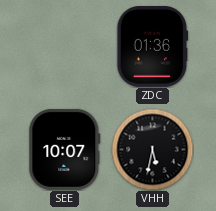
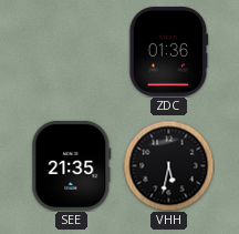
SEE: 10:07 -> 21:35 (72, 165)
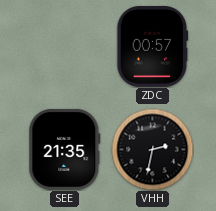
ZDC: 01:36 -> 00:57 (153, 46)
VHH: 5:32 -> 2:32 (152, 149)
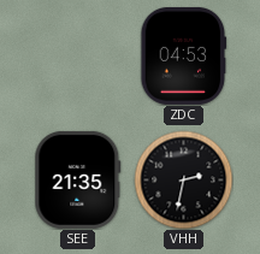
ZDC: 00:57 -> 04:53 (184, 55)
